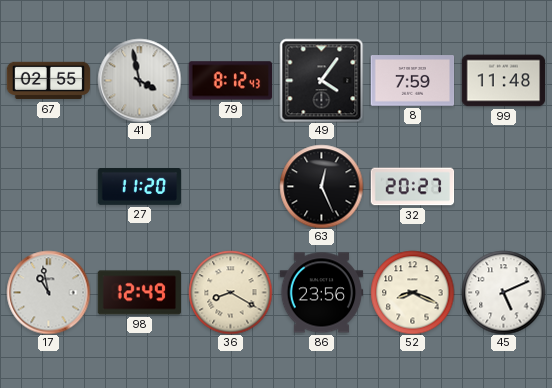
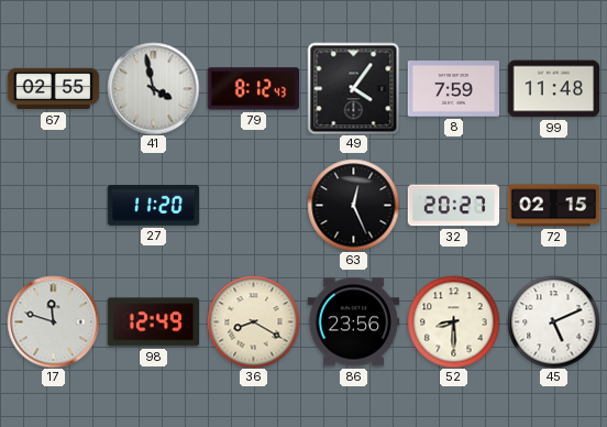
72: none -> 02:15 (553, 206)
17: 10:58 -> 11:48 (53, 321)
52: 8:19 -> 8:30 (453, 321)
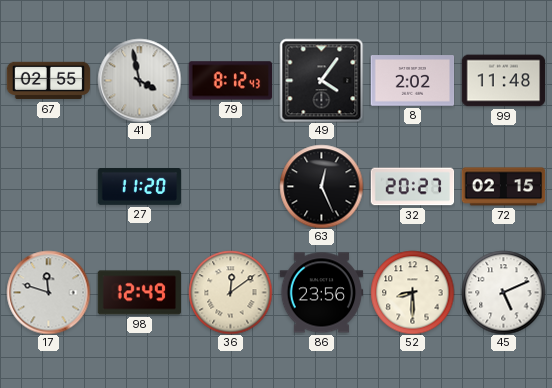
8: 7:59 -> 2:02 (412, 81)
36: 8:20 -> 12:09 (230, 292)
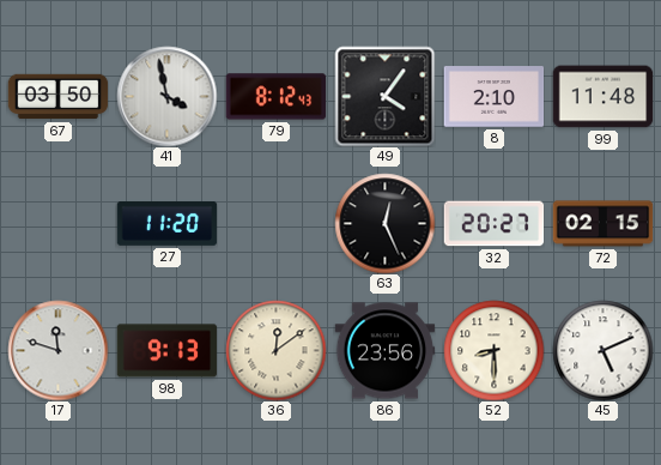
67: 02:55 -> 03:50 (57, 97)
8: 2:02 -> 2:10 (493, 97)
98: 12:49 -> 9:13 (166, 351)
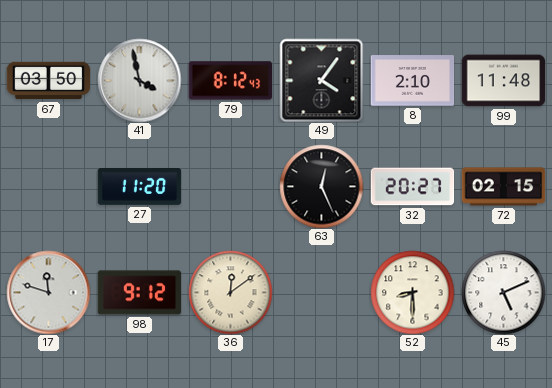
98: 9:13 -> 9:12 (139, 293)
86: 23:56 -> none (384, 351)
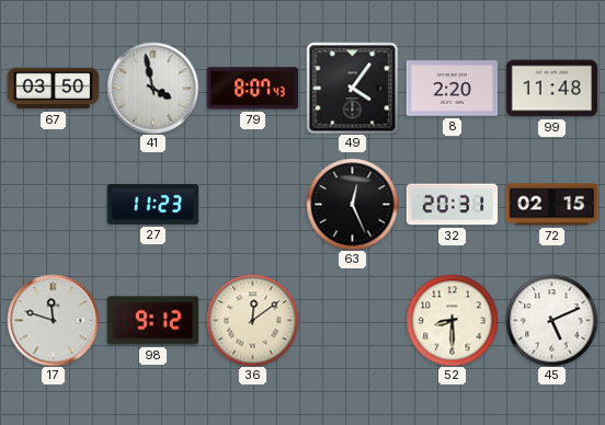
79: 8:12 -> 8:07 (252, 89)
8: 2:10 -> 2:20 (452, 89)
27: 11:20 -> 11:23 (152, 205)
32: 20:27 -> 20:31 (452, 205)
